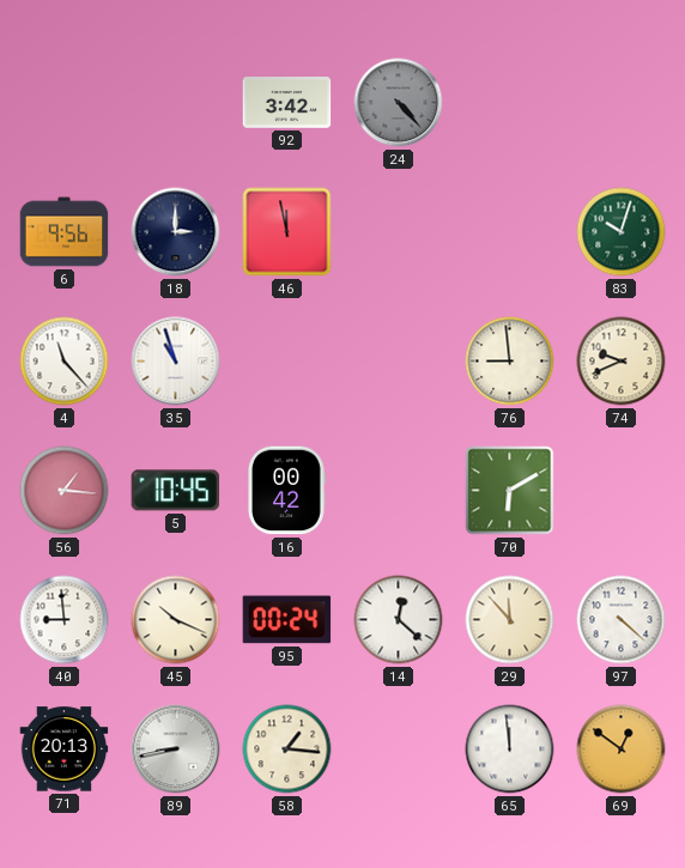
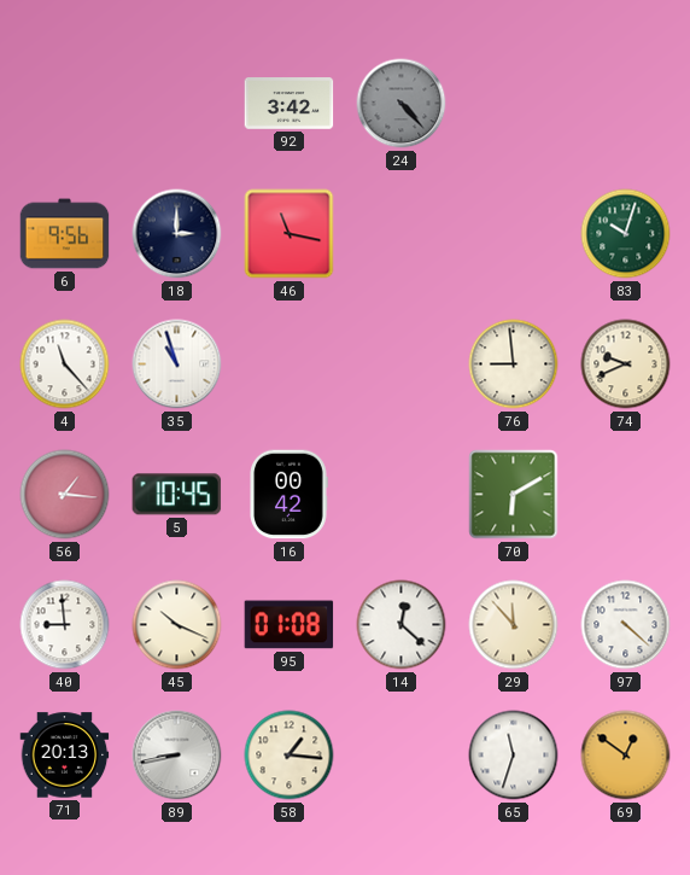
46: 11:58 -> 11:17 (290, 234)
95: 00:24 -> 01:08 (290, 625)
65: 11:59 -> 11:33 (514, 756)
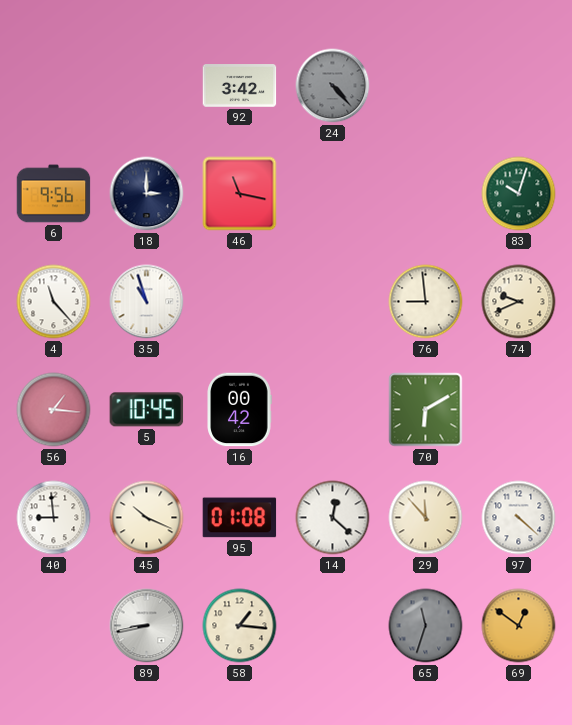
71: 20:13 -> none (65, 756)
65 dial: white -> grey (426, 626)
